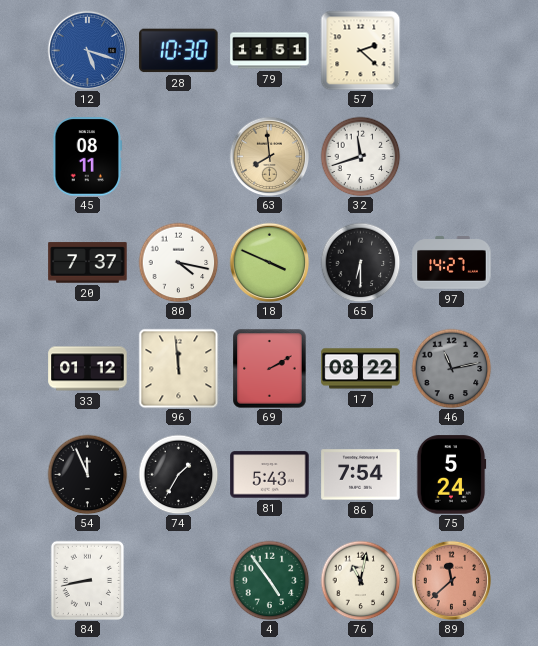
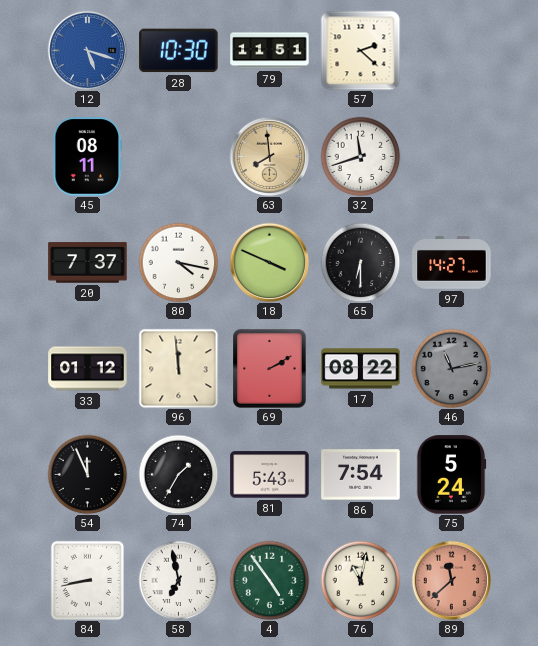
58: none -> 6:58 (178, 580)
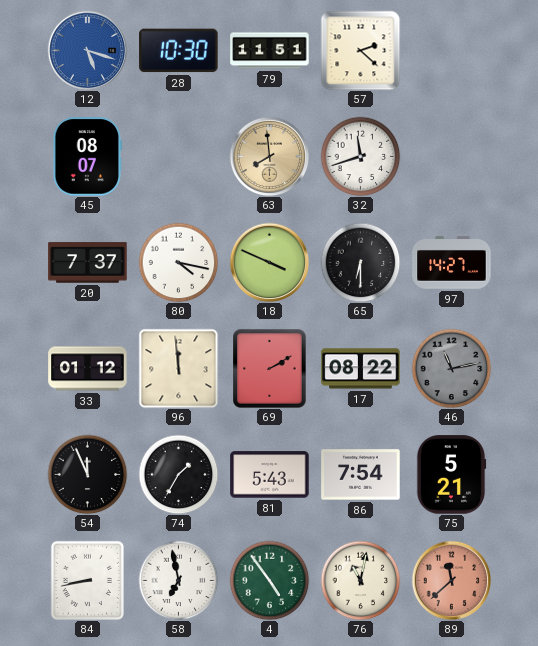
45: 08:11 -> 08:07 (88, 157)
75: 5:24 -> 5:21 (451, 475)
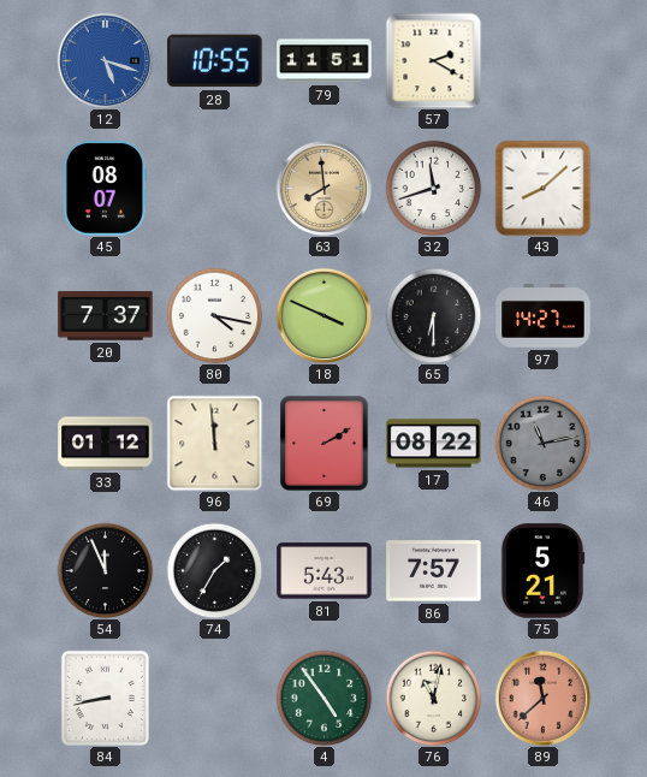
28: 10:30 -> 10:55 (215, 61)
57: 2:22 -> 2:20 (433, 60)
43: none -> 8:08 (542, 188)
86: 7:54 -> 7:57 (434, 571)
58: 6:58 -> none (178, 580)
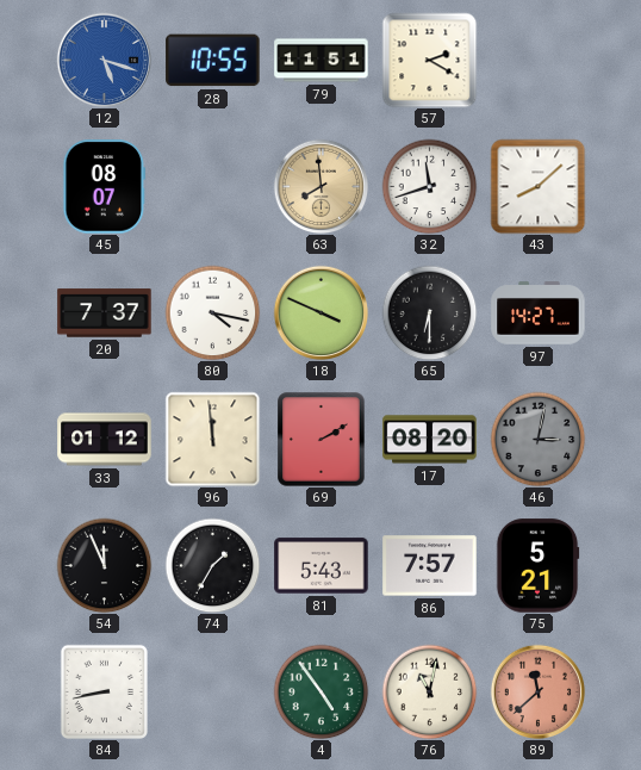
17: 08:22 -> 08:20 (430, 440)
46: 11:13 -> 3:02 (537, 439)
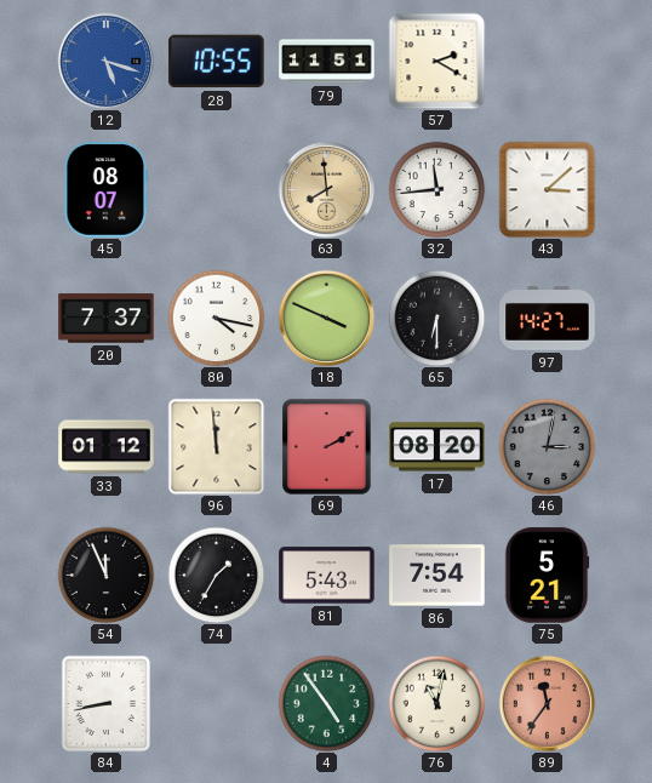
32: 11:42 -> 11:44 (436, 189)
43: 8:08 -> 3:08 (547, 189)
86: 7:57 -> 7:54 (437, 576)
89: 11:38 -> 11:36 (547, 703)
